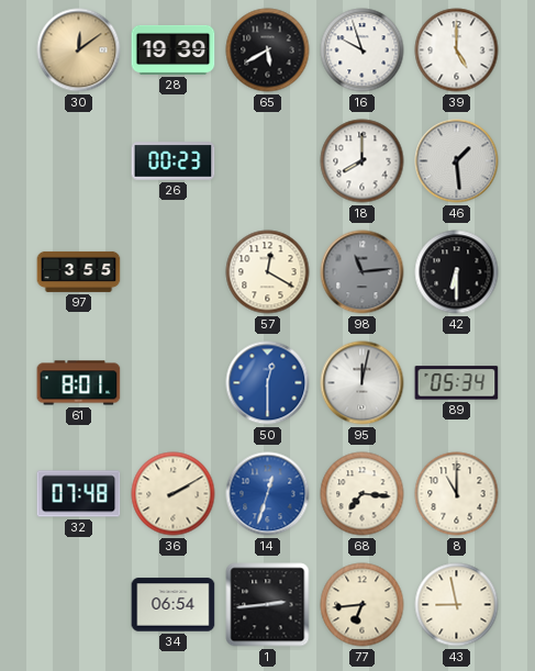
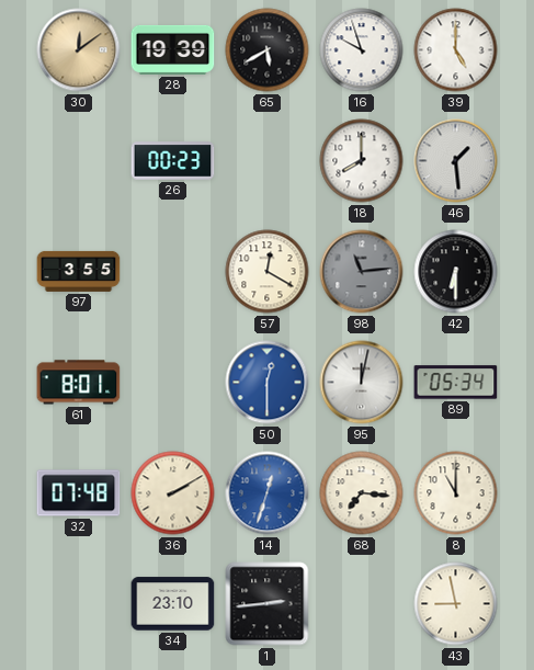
34: 06:54 -> 23:10 (173, 604)
77: 6:44 -> none (363, 605)
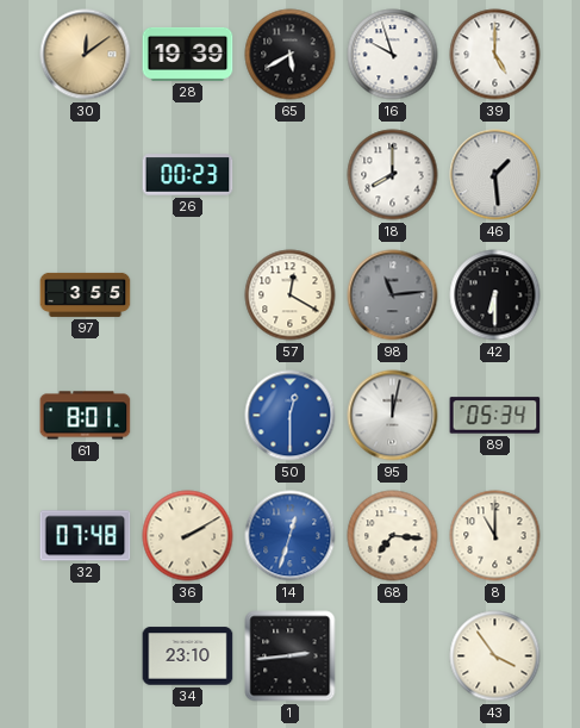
43: 8:58 -> 3:54 (495, 657)
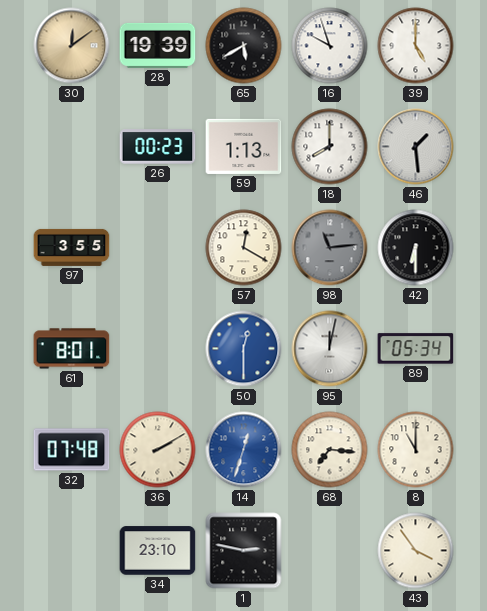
59: none -> 1:13 (244, 146)
1: 2:44 -> 2:47 (244, 551)
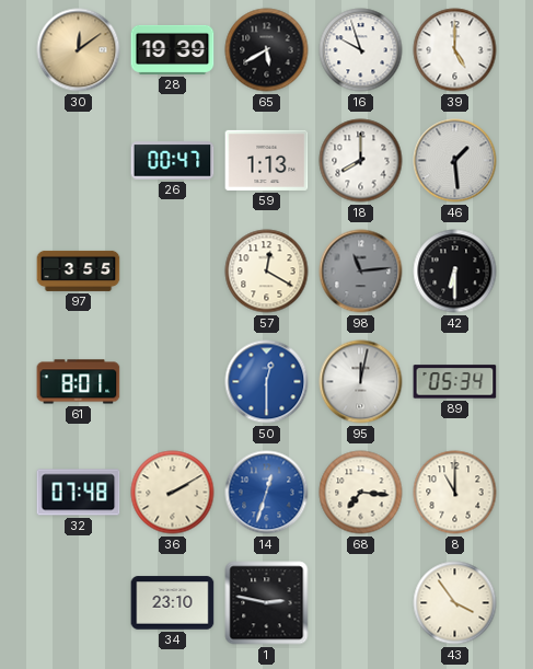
26: 00:23 -> 00:47 (173, 161)
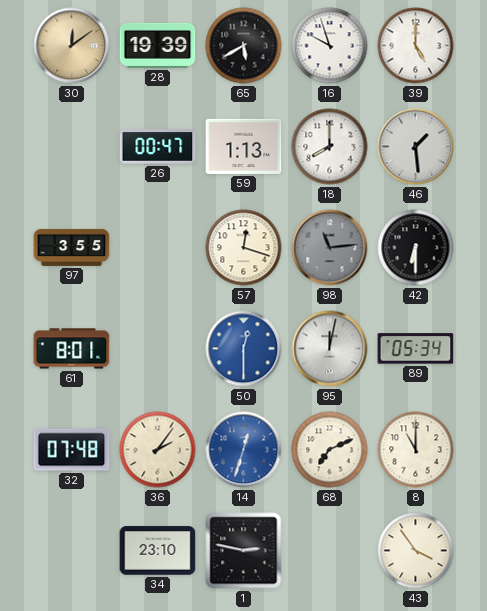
57: 12:20 -> 12:18 (244, 248)
36: 2:10 -> 2:06 (158, 450)
68: 7:16 -> 7:11 (330, 450)
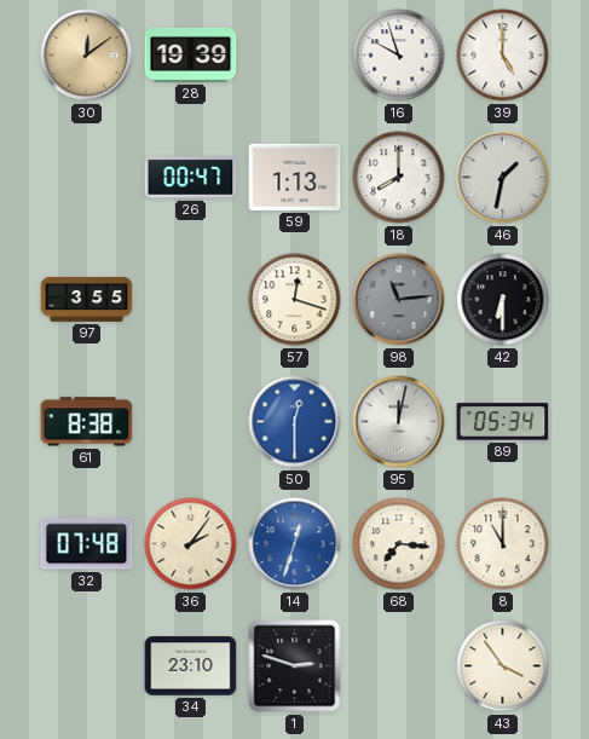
65: 5:40 -> none (244, 46)
46: 1:29 -> 1:32 (503, 178)
61: 8:01 -> 8:38 (87, 422)
68: 7:11 -> 7:16 (399, 544)
1: 2:47 -> 2:48 (295, 666)
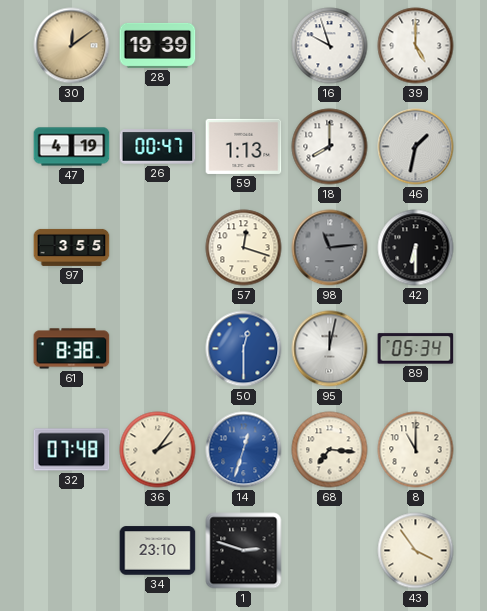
47: none -> 4:19 (72, 147)
